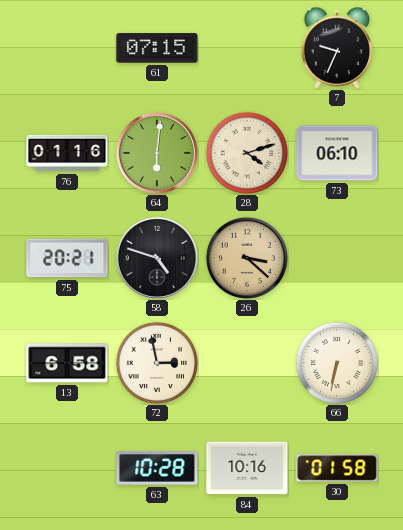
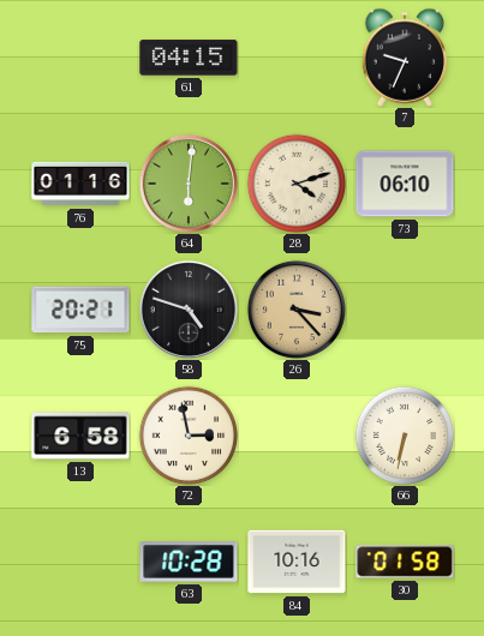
61: 07:15 -> 04:15 (189, 58)
26: 3:22 -> 3:23 (297, 310)
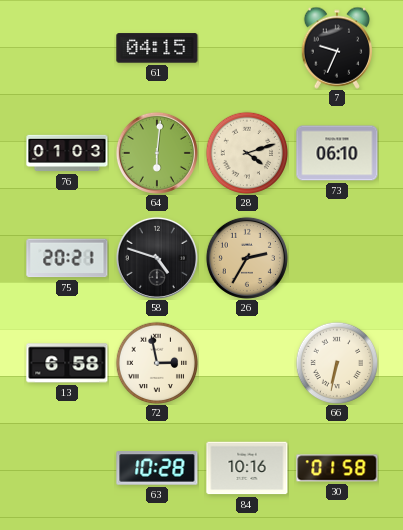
76: 01:16 -> 01:03 (67, 153)
26: 3:23 -> 2:35 (247, 258)
